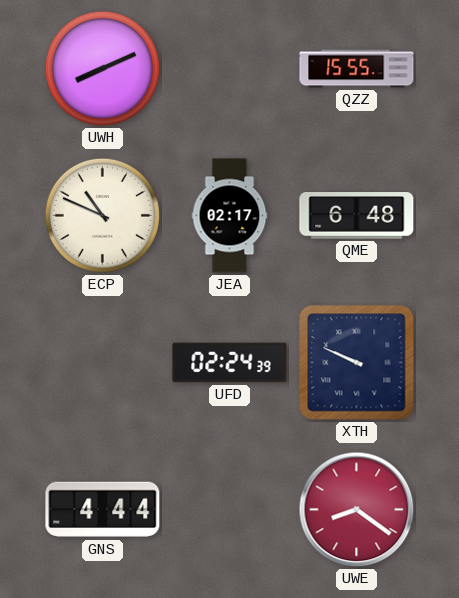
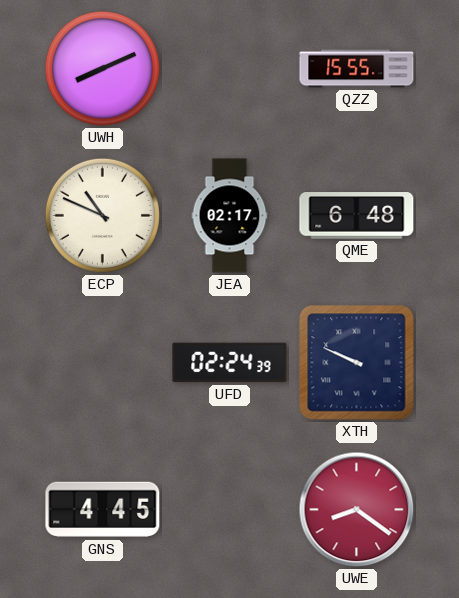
GNS: 4:44 -> 4:45 (103, 510)
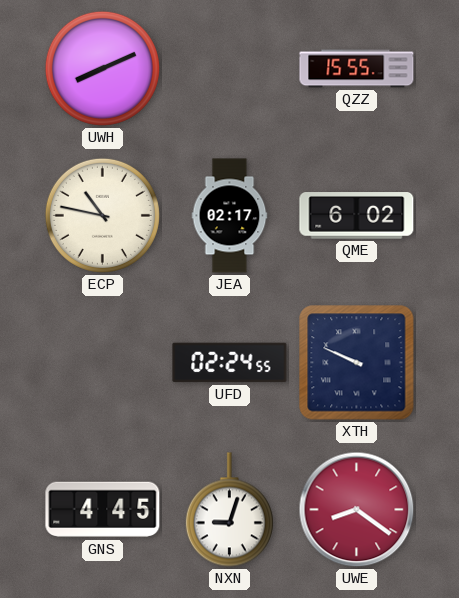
ECP: 10:49 -> 10:47 (102, 215)
QME: 6:48 -> 6:02 (357, 216)
UFD: 02:24:39 -> 02:24:55 (230, 363)
NXN: none -> 9:03 (229, 510)
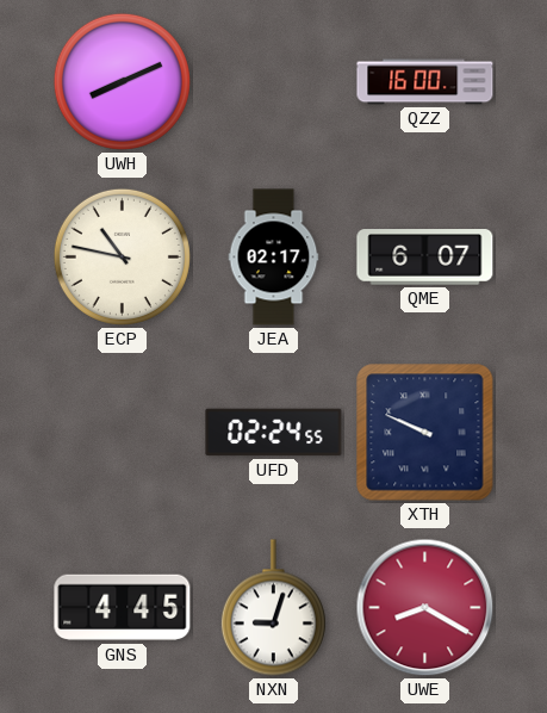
QZZ: 15:55 -> 16:00 (425, 82)
QME: 6:02 -> 6:07 (425, 258)
UWE: 8:21 -> 8:20 (425, 608)
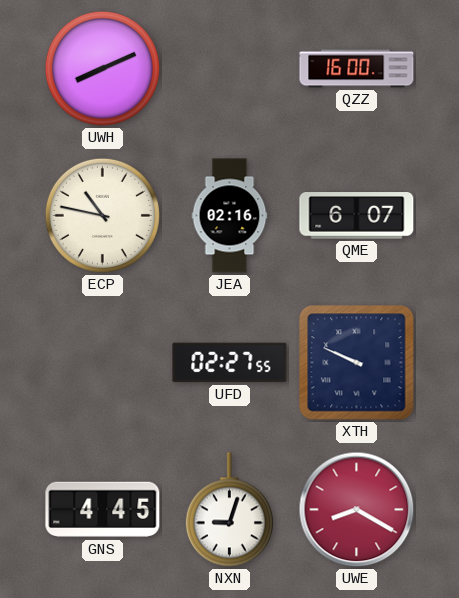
JEA: 02:17 -> 02:16 (230, 216)
UFD: 02:24 -> 02:27 (230, 363)
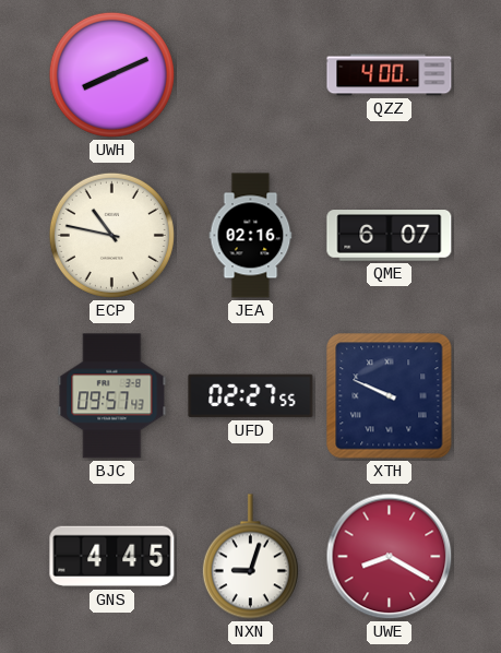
QZZ: 16:00 -> 4:00 (390, 75)
BJC: none -> 09:57 (112, 396)
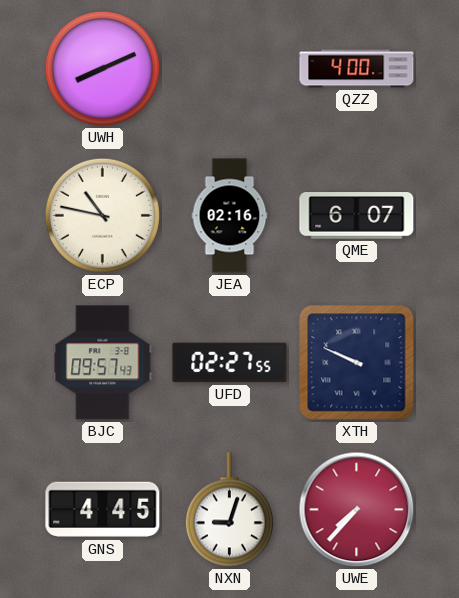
UWE: 8:20 -> 7:37 (357, 510)
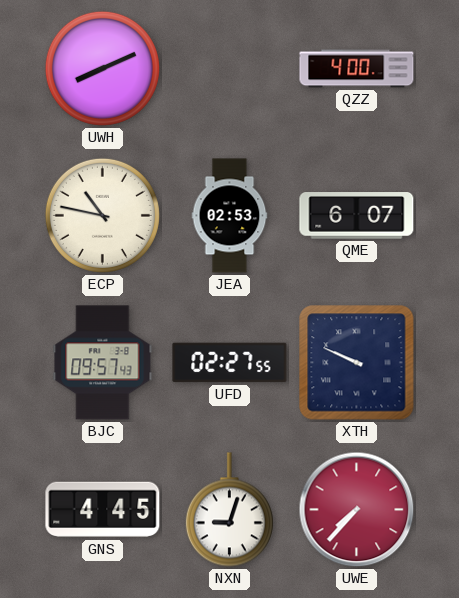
JEA: 02:16 -> 02:53 (230, 216)
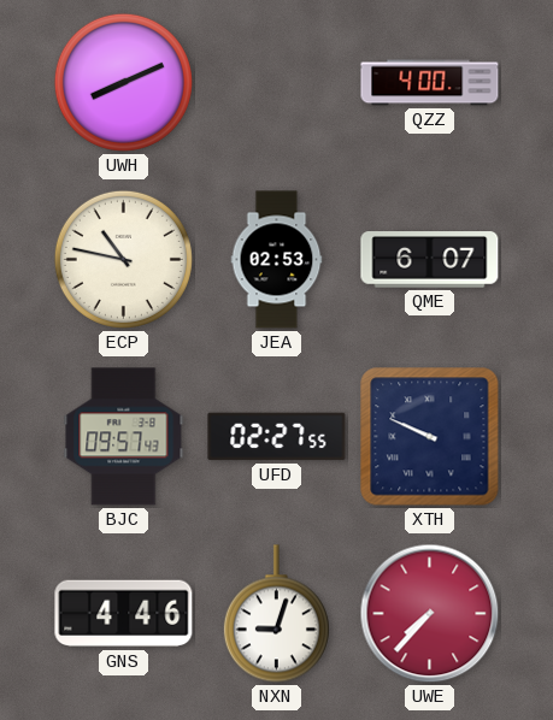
GNS: 4:45 -> 4:46 (124, 614)
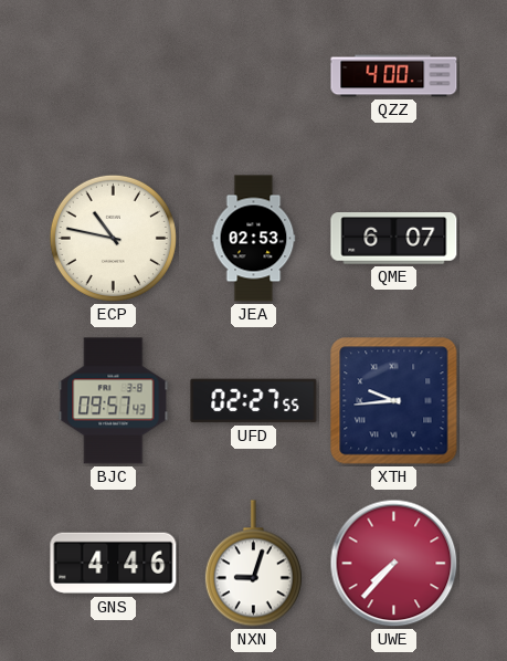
UWH: 8:11 -> none (123, 82)
XTH: 9:49 -> 9:44 (394, 401)
